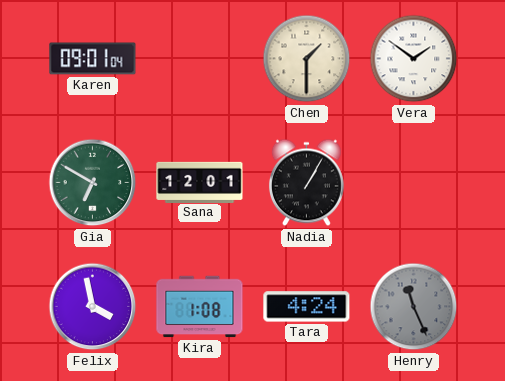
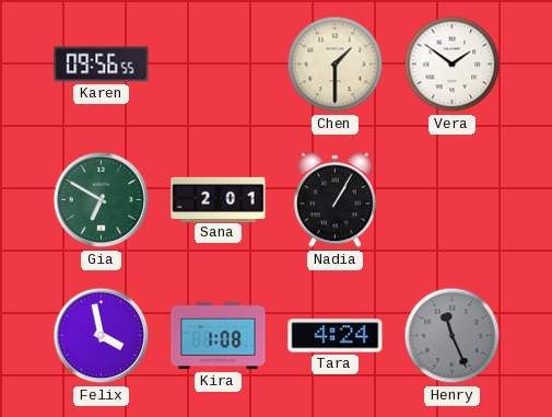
Karen: 09:01 -> 09:56 (102, 65)
Sana: 12:01 -> 2:01 (219, 199)
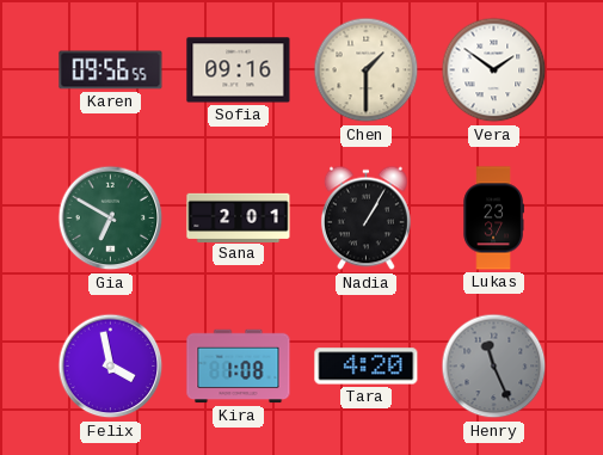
Sofia: none -> 09:16 (239, 70)
Lukas: none -> 23:37 (493, 219)
Tara: 4:24 -> 4:20 (367, 367)
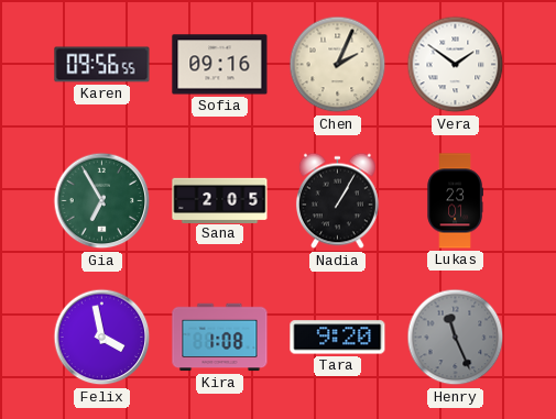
Chen: 1:30 -> 2:04 (338, 65)
Gia: 6:50 -> 6:55 (102, 201)
Sana: 2:01 -> 2:05 (220, 200)
Lukas: 23:37 -> 23:01 (455, 201)
Tara: 4:20 -> 9:20 (338, 338)
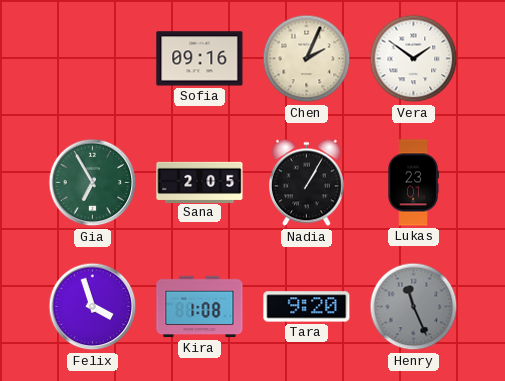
Karen: 09:56 -> none (102, 65)
Felix: 3:58 -> 3:57 (93, 307)
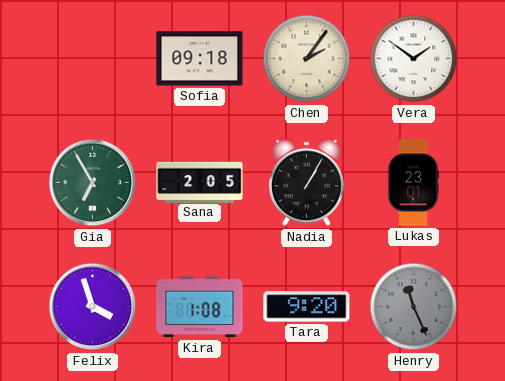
Sofia: 09:16 -> 09:18 (200, 59)
Chen: 2:04 -> 2:06 (307, 59)
